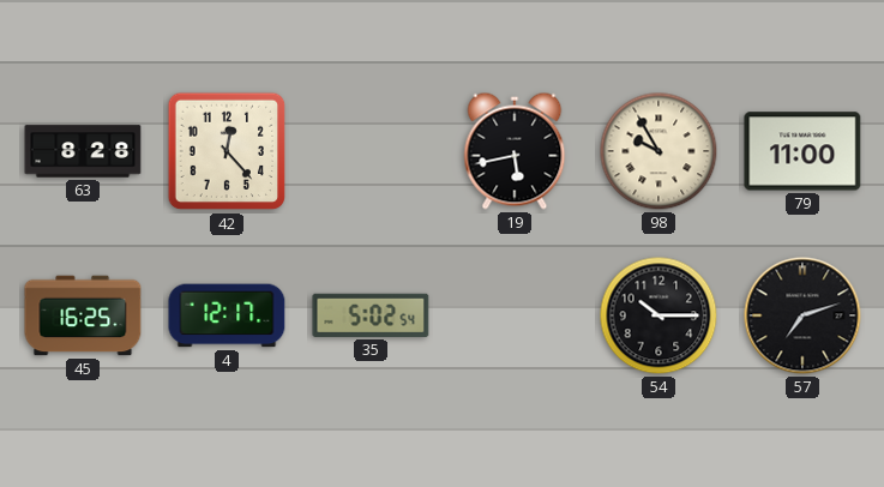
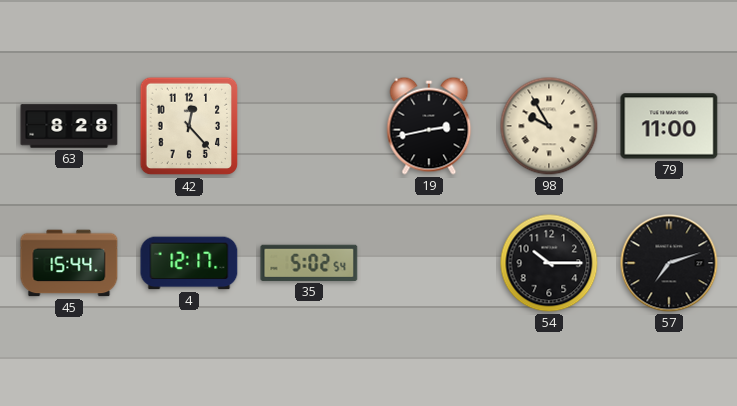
19: 5:43 -> 2:43 (429, 126)
45: 16:25 -> 15:44 (69, 263)
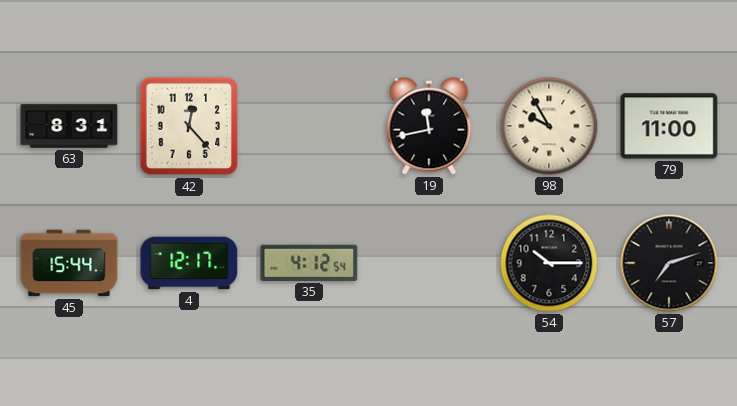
63: 8:28 -> 8:31 (69, 126)
19: 2:43 -> 11:43 (429, 126)
35: 5:02 -> 4:12 (309, 263)
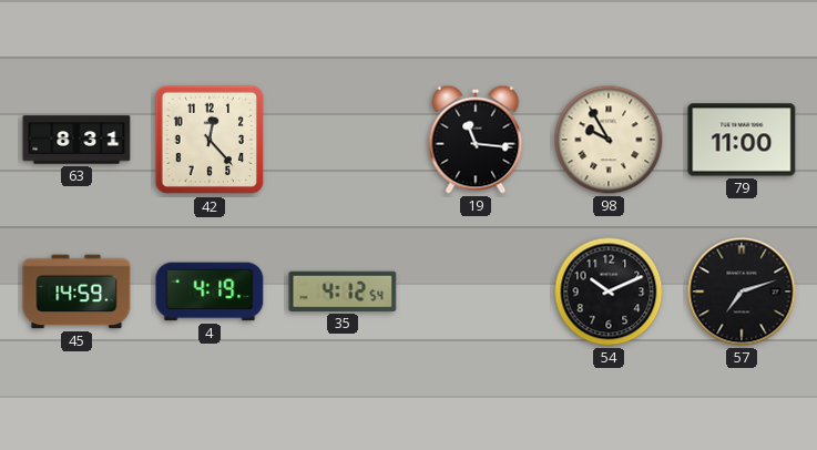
19: 11:43 -> 11:16 (476, 140)
45: 15:44 -> 14:59 (76, 292)
4: 12:17 -> 4:19 (210, 292)
54: 10:15 -> 10:11 (609, 292)
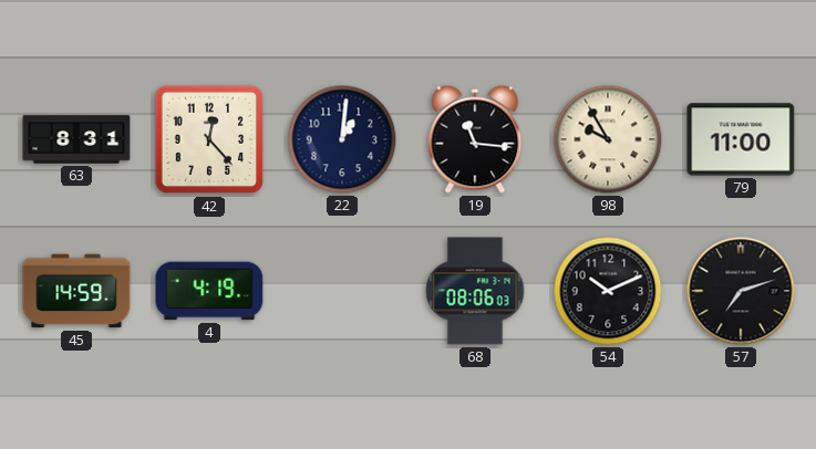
22: none -> 1:01 (342, 139)
35: 4:12 -> none (343, 292)
68: none -> 08:06 (475, 291)
